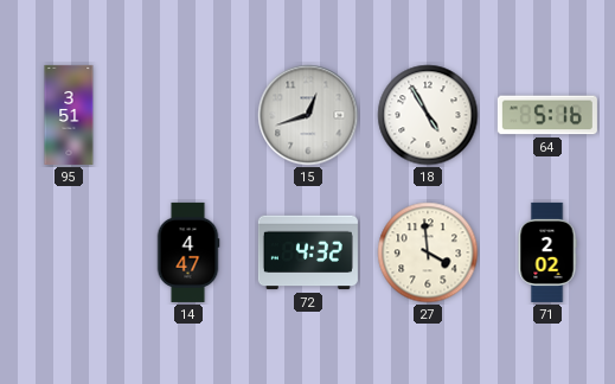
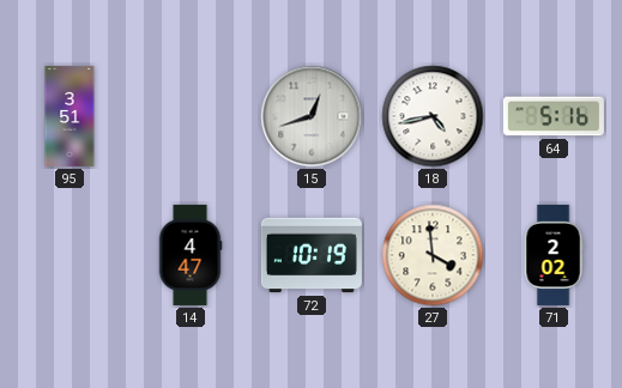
18: 4:55 -> 4:43 (433, 116)
72: 4:32 -> 10:19 (312, 255)
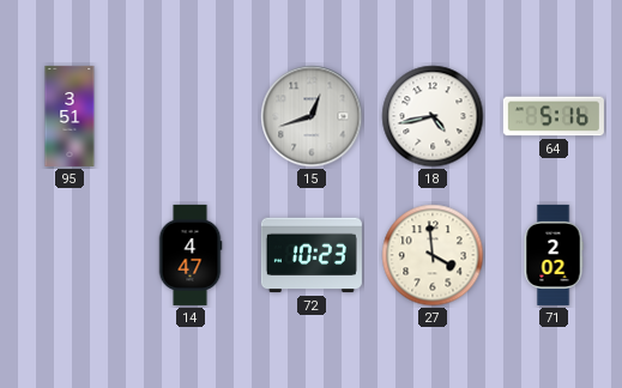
72: 10:19 -> 10:23 (312, 255)
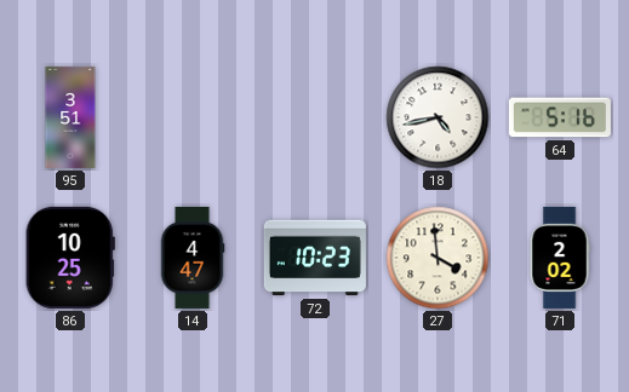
15: 12:42 -> none (312, 116)
86: none -> 10:25 (70, 258)
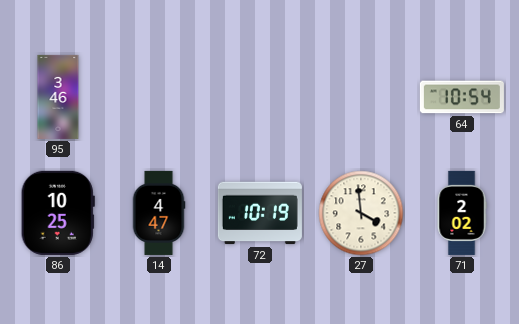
95: 3:51 -> 3:46 (58, 97)
18: 4:43 -> none (438, 117)
64: 5:16 -> 10:54 (462, 97)
72: 10:23 -> 10:19 (260, 213)
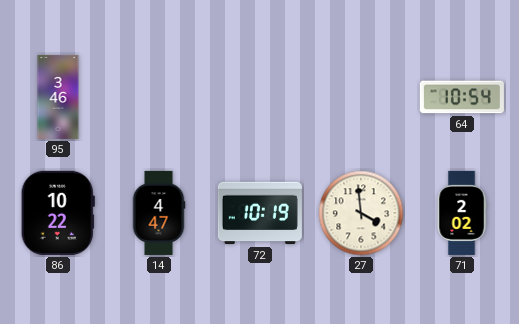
86: 10:25 -> 10:22 (58, 213)
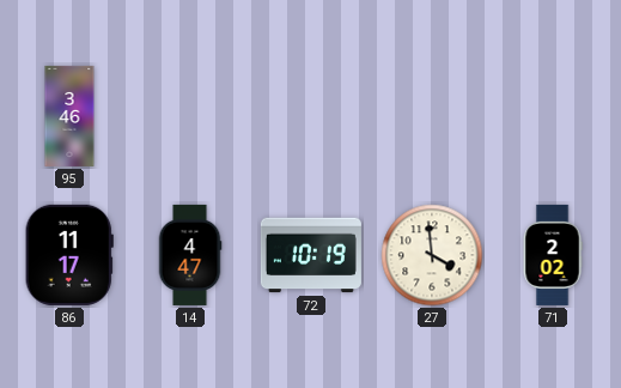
64: 10:54 -> none (462, 97)
86: 10:22 -> 11:17 (69, 255)
